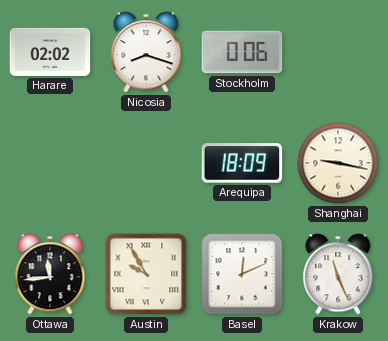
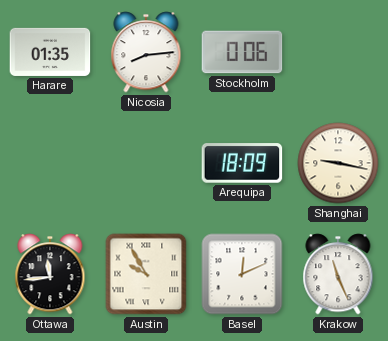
Harare: 02:02 -> 01:35 (50, 52)
Nicosia: 8:18 -> 8:14 (146, 52)
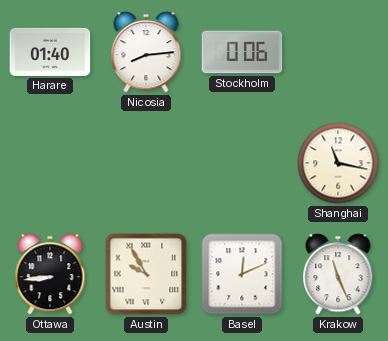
Harare: 01:35 -> 01:40 (50, 52)
Arequipa: 18:09 -> none (242, 163)
Shanghai: 9:17 -> 11:17 (338, 163)
Ottawa: 11:44 -> 8:44 (50, 274)
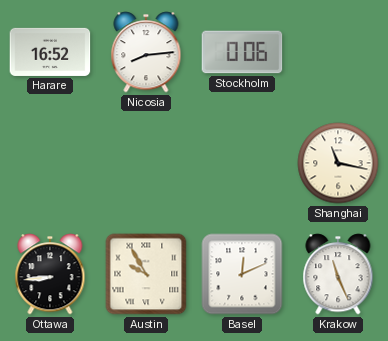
Harare: 01:40 -> 16:52 (50, 52)
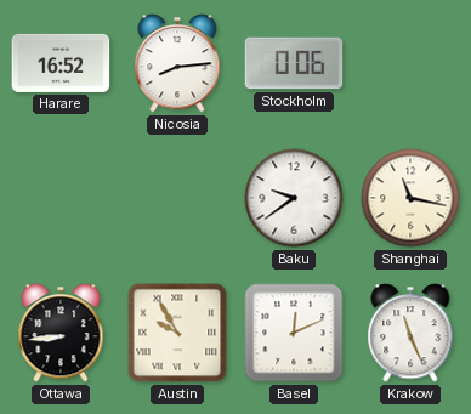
Baku: none -> 9:39 (294, 198)
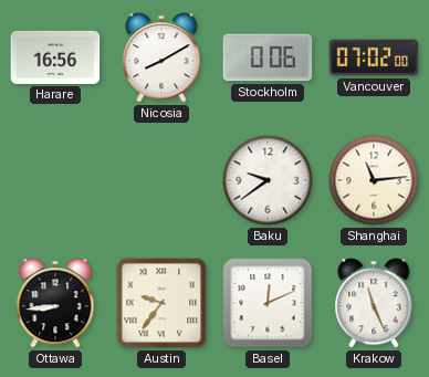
Harare: 16:52 -> 16:56 (55, 57)
Nicosia: 8:14 -> 8:10 (161, 57)
Vancouver: none -> 07:02 (374, 57)
Shanghai: 11:17 -> 11:14 (374, 180)
Austin: 9:55 -> 9:36 (161, 303)
